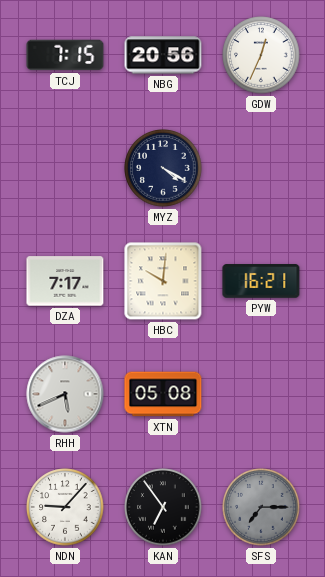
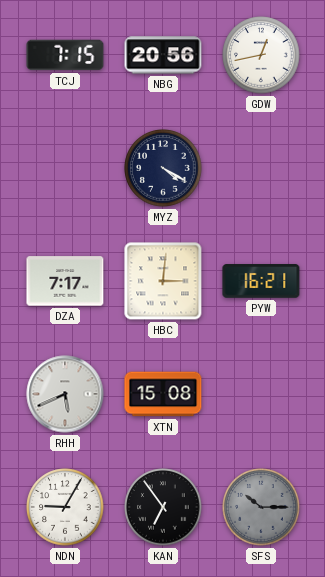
GDW: 12:34 -> 12:43 (261, 55)
HBC: 10:01 -> 3:01 (163, 281)
XTN: 05:08 -> 15:08 (163, 394)
NDN: 9:07 -> 9:05 (65, 507)
SFS: 7:15 -> 10:15 (261, 507)
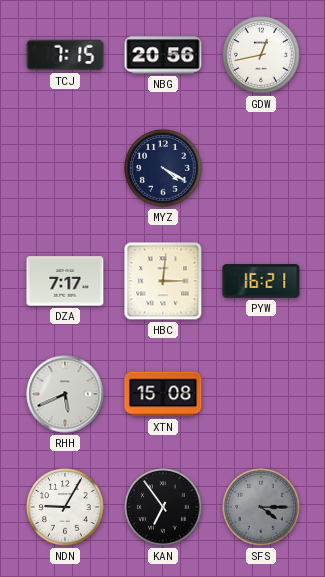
SFS: 10:15 -> 4:15 (261, 507)
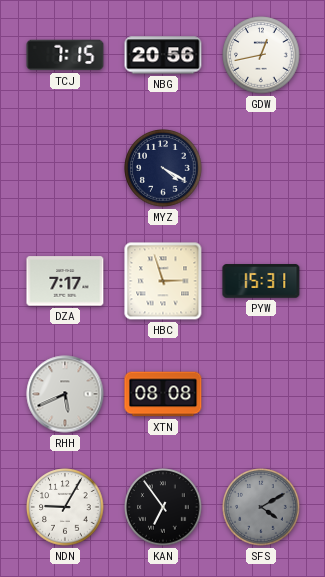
HBC: 3:01 -> 2:57 (163, 281)
PYW: 16:21 -> 15:31 (261, 281)
XTN: 15:08 -> 08:08 (163, 394)
SFS: 4:15 -> 4:10 (261, 507)
